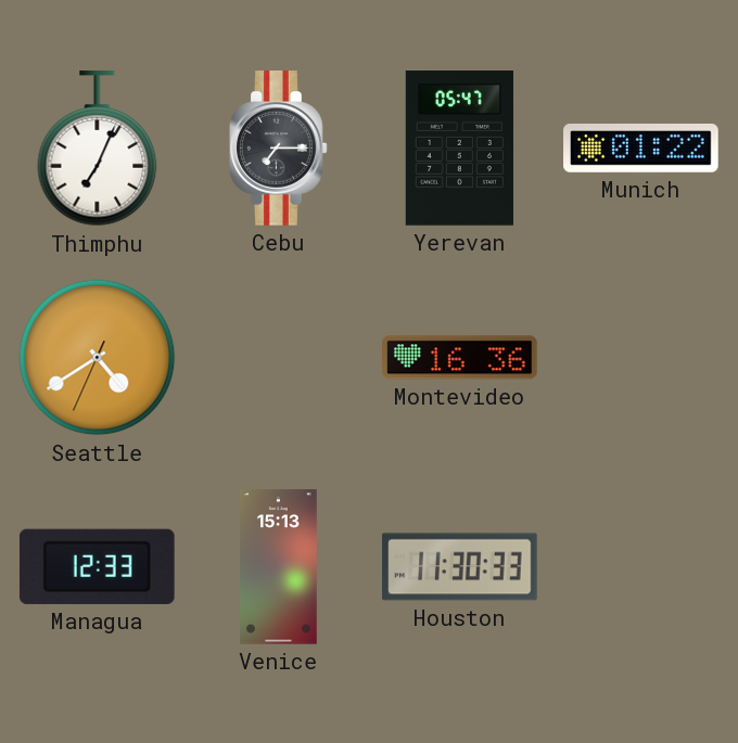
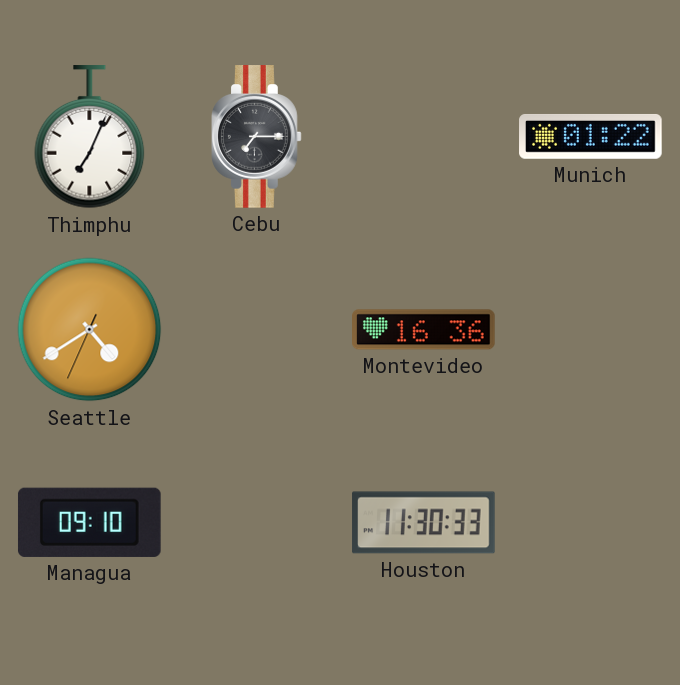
Yerevan: 05:47 -> none (459, 149)
Managua: 12:33 -> 09:10 (89, 522)
Venice: 15:13 -> none (279, 567)
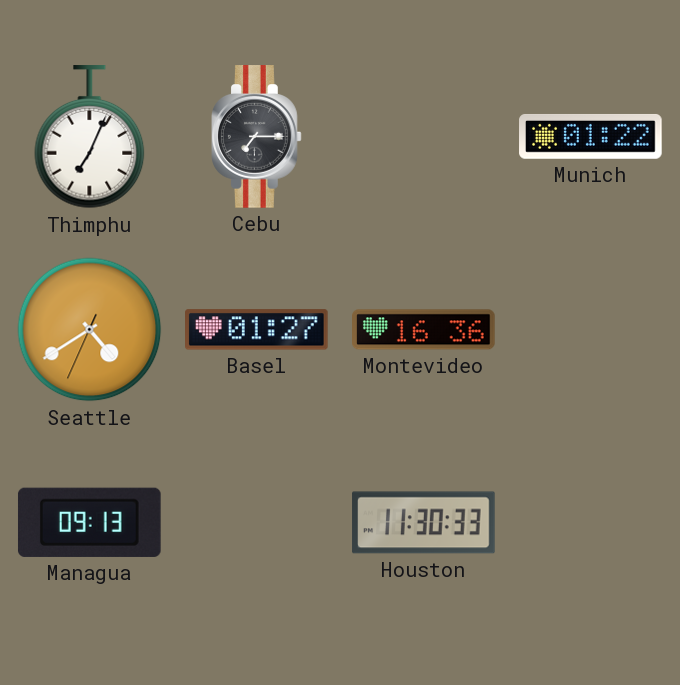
Basel: none -> 01:27 (257, 330)
Managua: 09:10 -> 09:13 (89, 522)
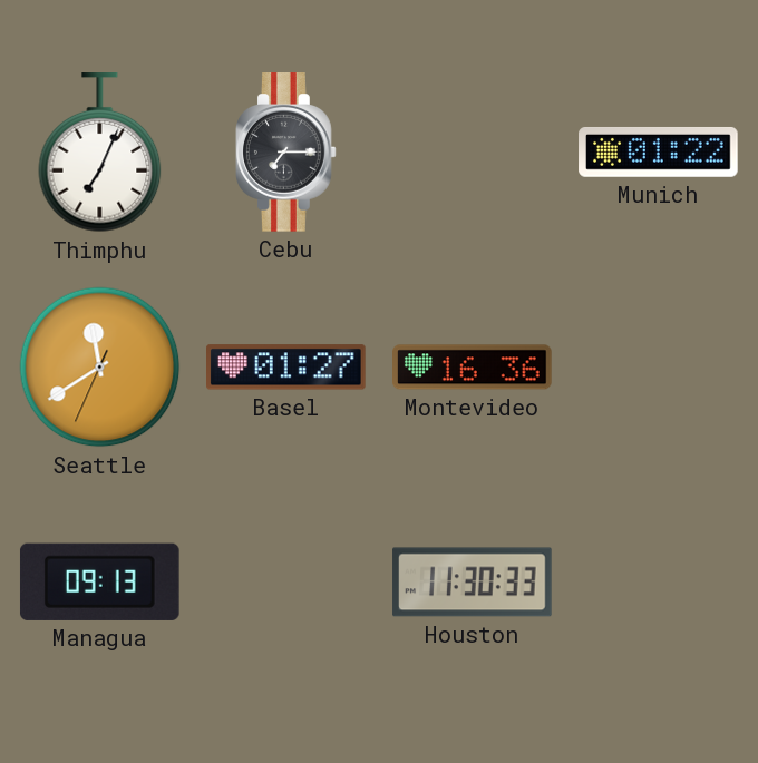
Seattle: 4:39 -> 11:39 (100, 368)
